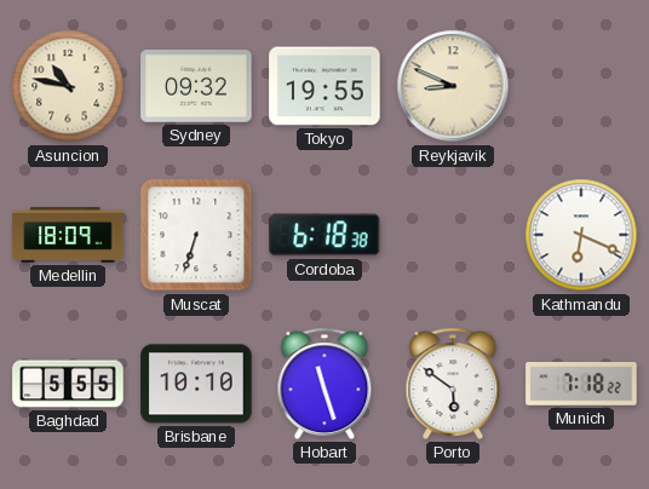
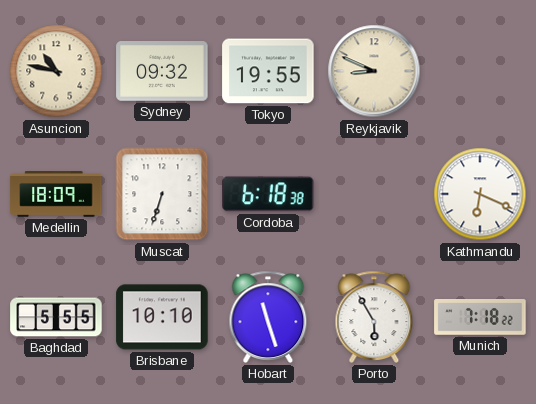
Porto: 5:51 -> 5:55 (374, 317)
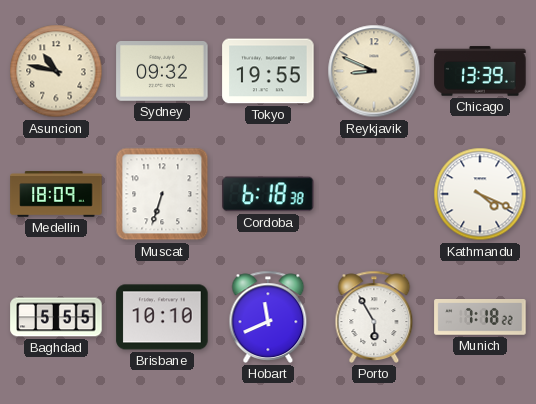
Chicago: none -> 13:39 (480, 71)
Kathmandu: 6:19 -> 4:19 (480, 194)
Hobart: 11:27 -> 11:41 (268, 317)
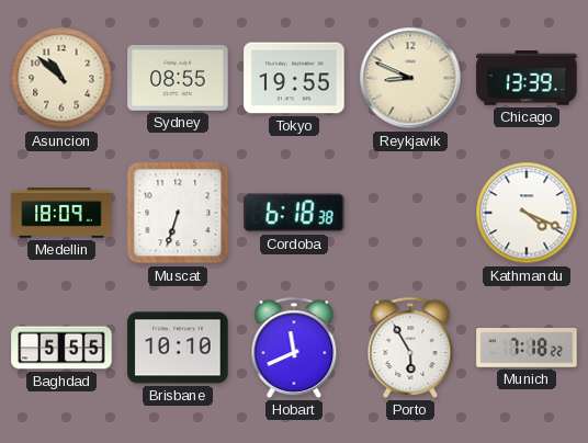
Asuncion: 10:47 -> 10:52 (61, 78)
Sydney: 09:32 -> 08:55 (178, 79)
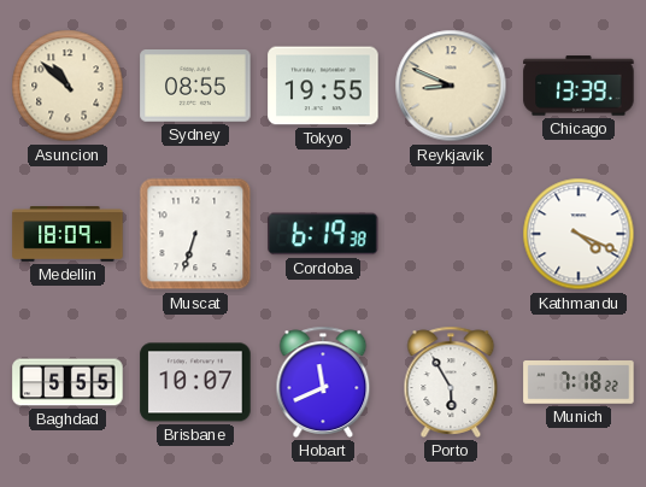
Cordoba: 6:18 -> 6:19 (323, 234)
Brisbane: 10:10 -> 10:07 (195, 382)
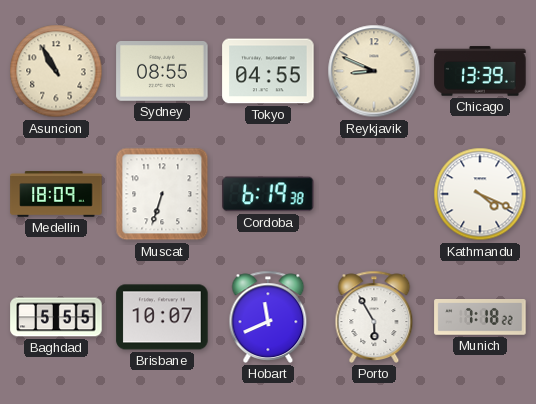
Asuncion: 10:52 -> 10:55 (56, 71)
Tokyo: 19:55 -> 04:55 (268, 71)
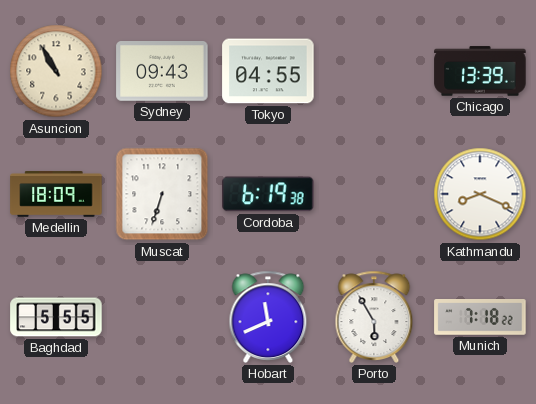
Sydney: 08:55 -> 09:43 (162, 72)
Reykjavik: 8:49 -> none (374, 71)
Kathmandu: 4:19 -> 8:19 (480, 194)
Brisbane: 10:07 -> none (162, 317)
